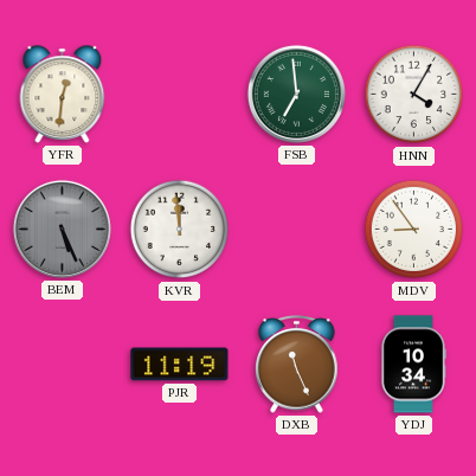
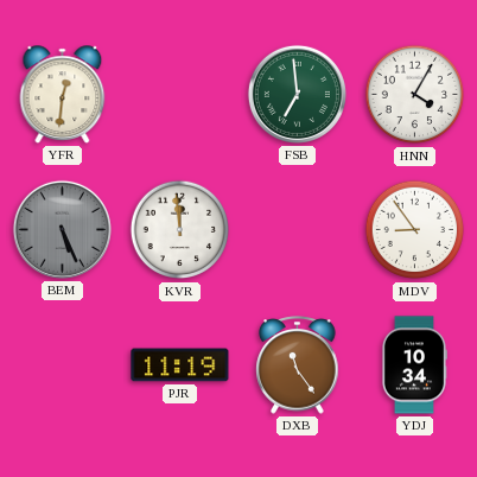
DXB: 11:26 -> 11:24 (298, 365)
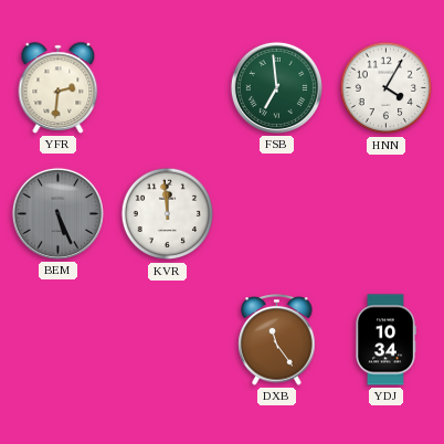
YFR: 12:31 -> 2:31 (59, 88)
MDV: 8:54 -> none (415, 230)
PJR: 11:19 -> none (180, 365)
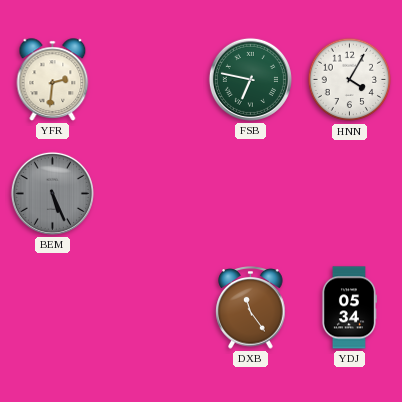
FSB: 6:59 -> 6:47 (250, 79)
KVR: 11:59 -> none (168, 214)
YDJ: 10:34 -> 05:34 (349, 308)
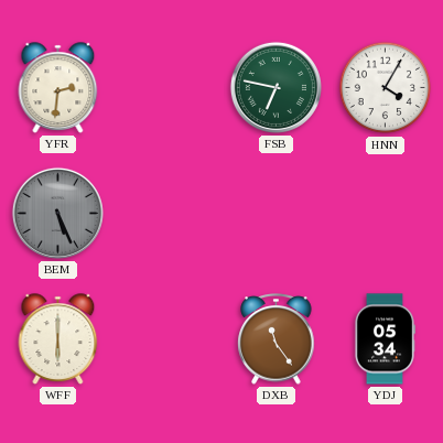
WFF: none -> 6:00 (58, 339)
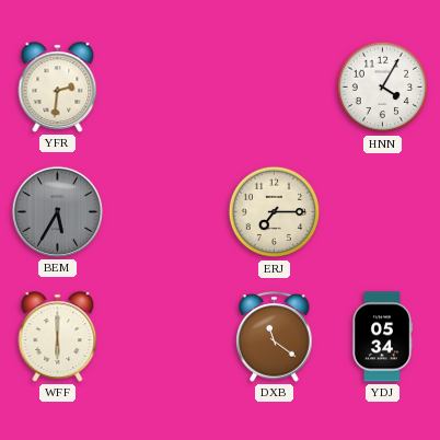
FSB: 6:47 -> none (275, 87)
BEM: 5:26 -> 5:35 (57, 211)
ERJ: none -> 7:15 (275, 212)
DXB: 11:24 -> 11:21 (275, 337)
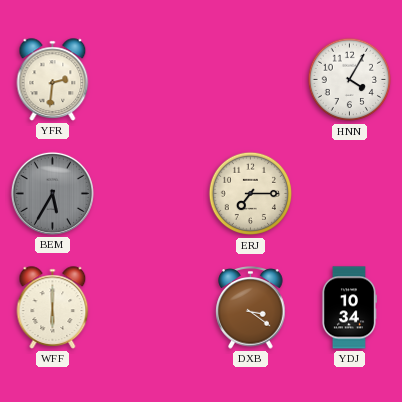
DXB: 11:21 -> 3:21 (251, 308)
YDJ: 05:34 -> 10:34 (349, 308)
